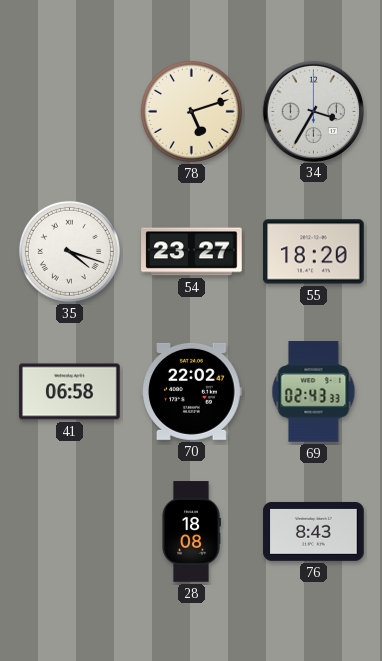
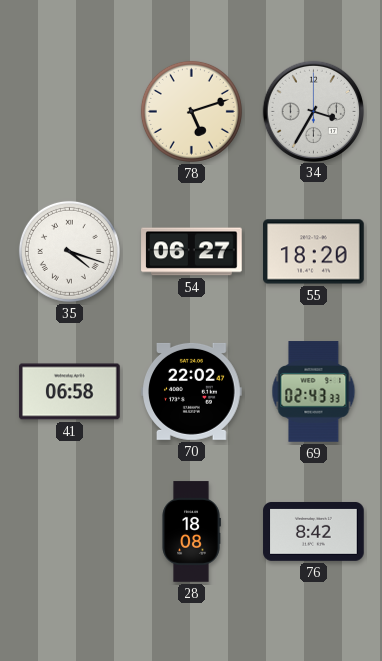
54: 23:27 -> 06:27 (192, 252)
76: 8:43 -> 8:42 (314, 531)
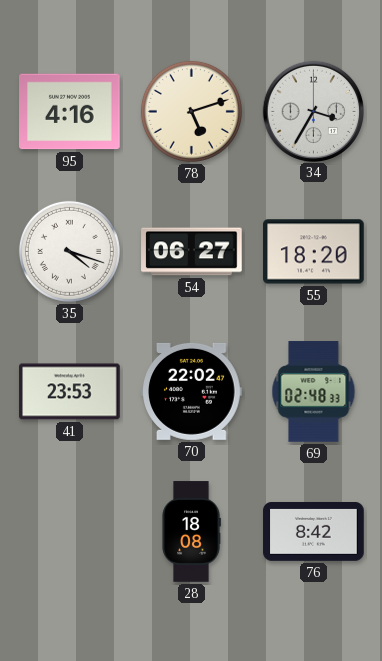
95: none -> 4:16 (70, 112)
41: 06:58 -> 23:53 (70, 392)
69: 02:43 -> 02:48 (314, 392)
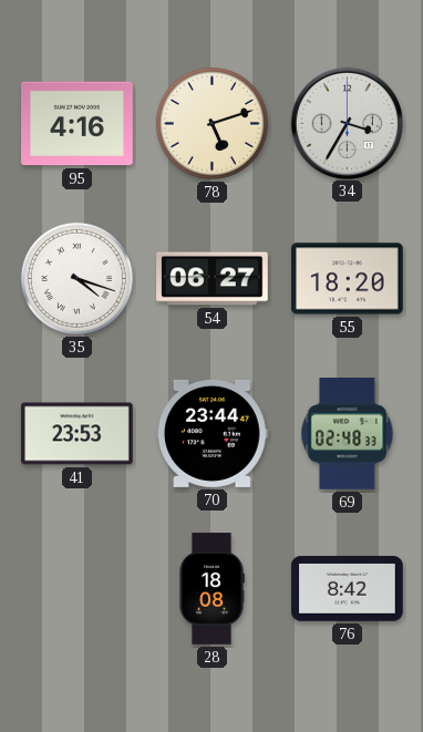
70: 22:02 -> 23:44 (213, 433)
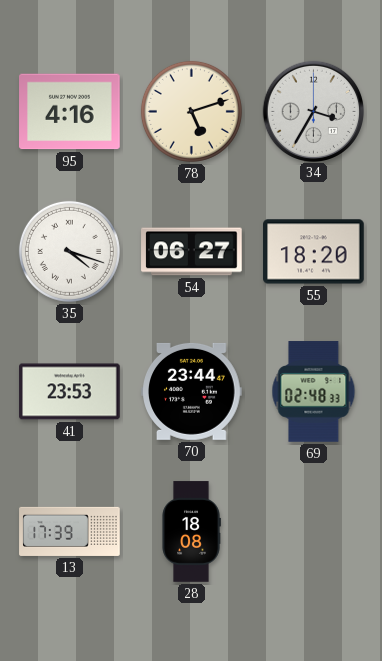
13: none -> 17:39 (70, 531)
76: 8:42 -> none (348, 588)
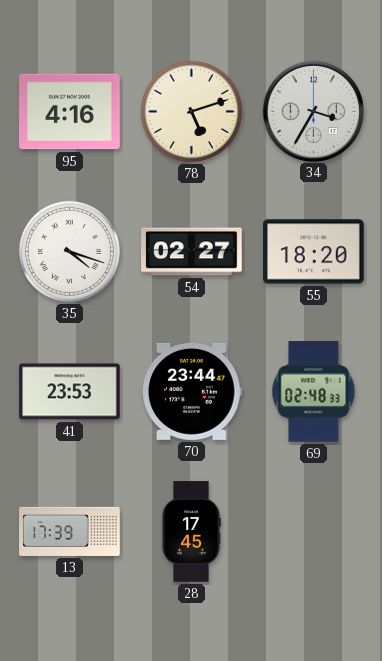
54: 06:27 -> 02:27 (192, 252)
28: 18:08 -> 17:45 (191, 532)
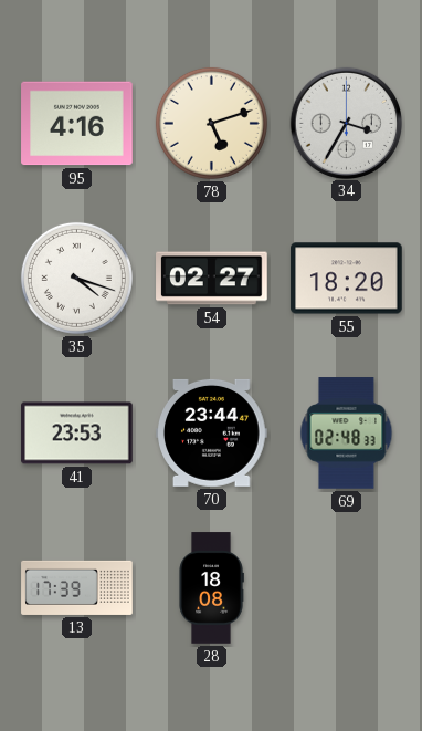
28: 17:45 -> 18:08 (211, 588)
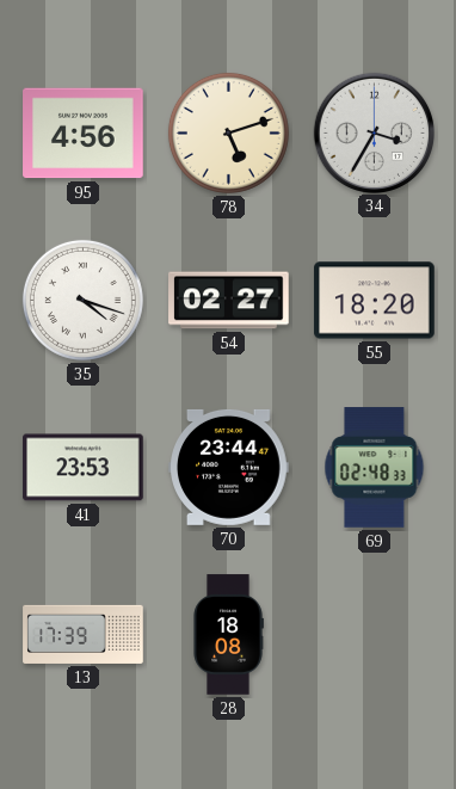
95: 4:16 -> 4:56 (84, 134)
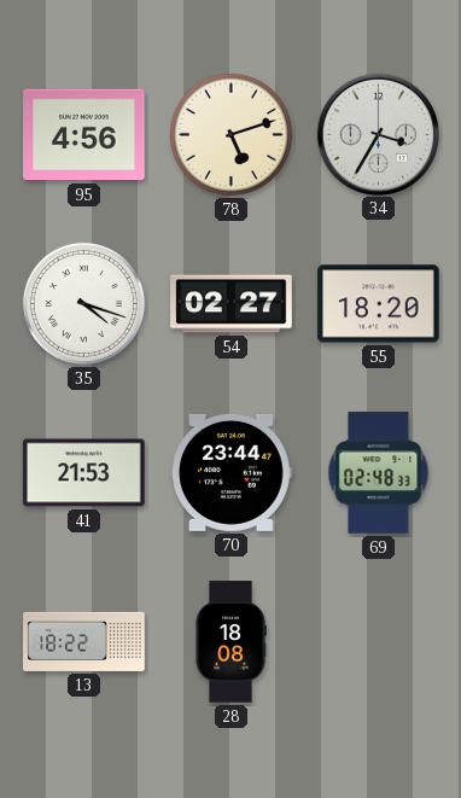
41: 23:53 -> 21:53 (84, 473)
13: 17:39 -> 18:22 (84, 641)
